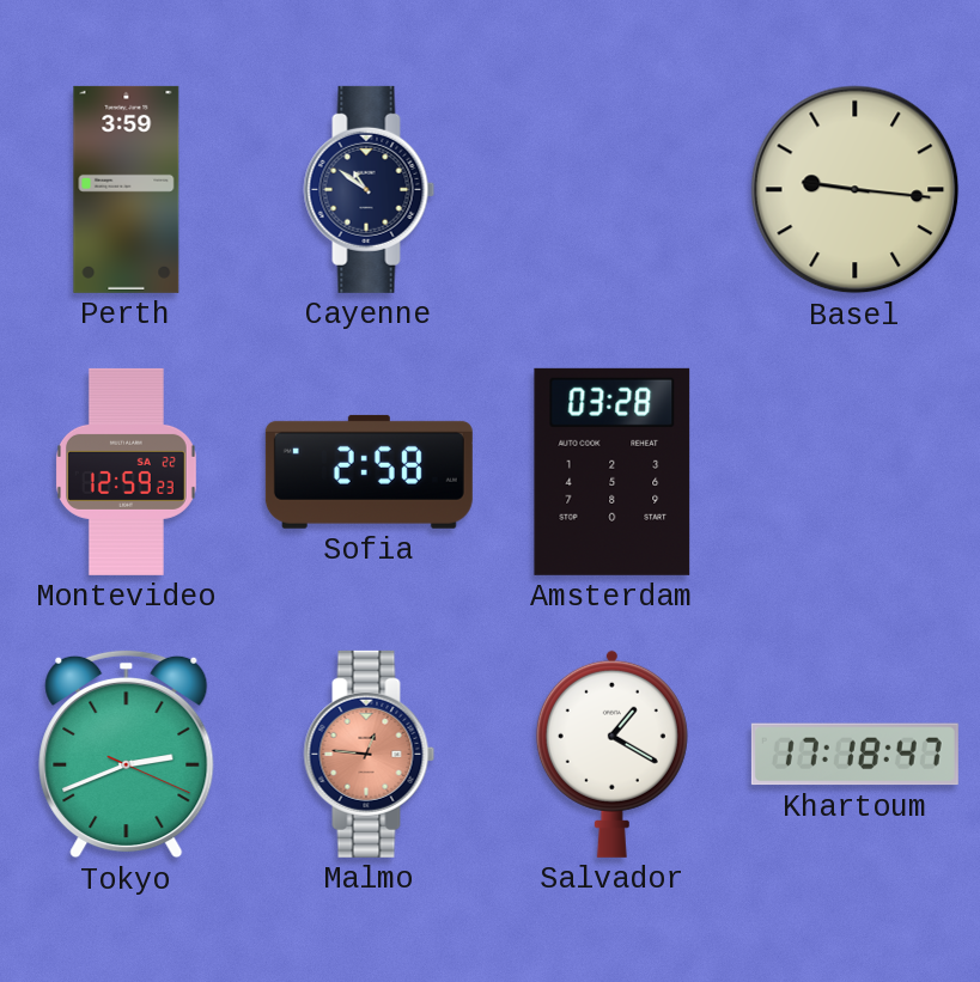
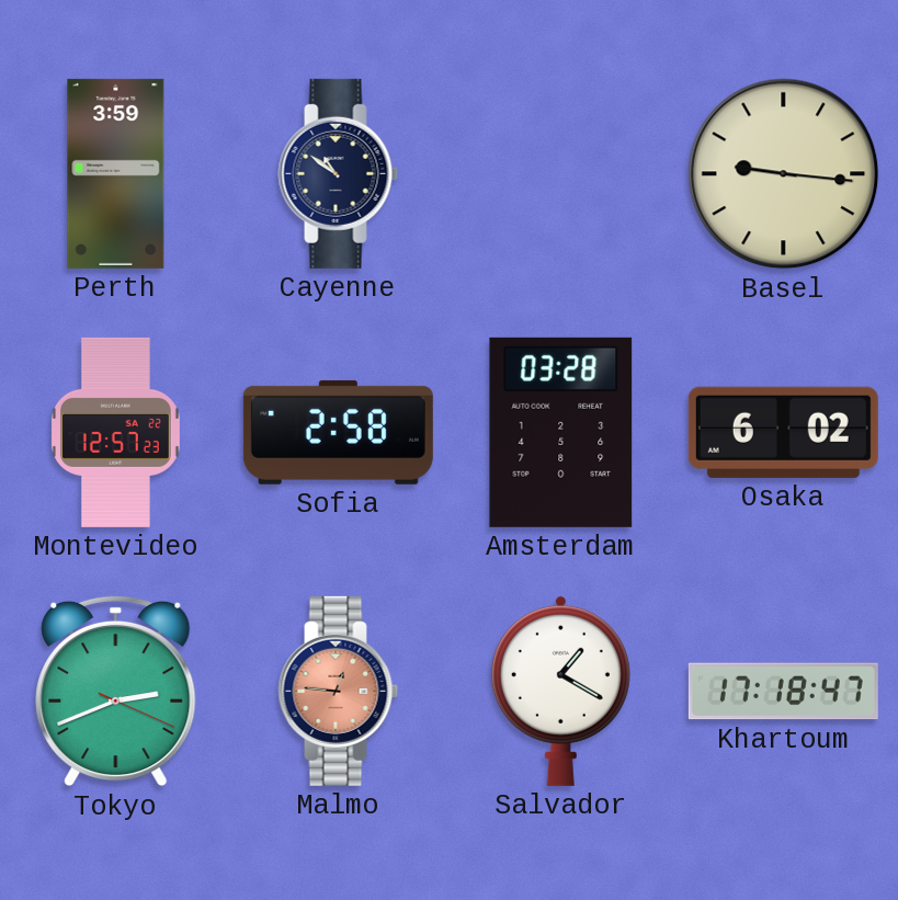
Montevideo: 12:59 -> 12:57 (115, 432)
Osaka: none -> 6:02 (783, 432)
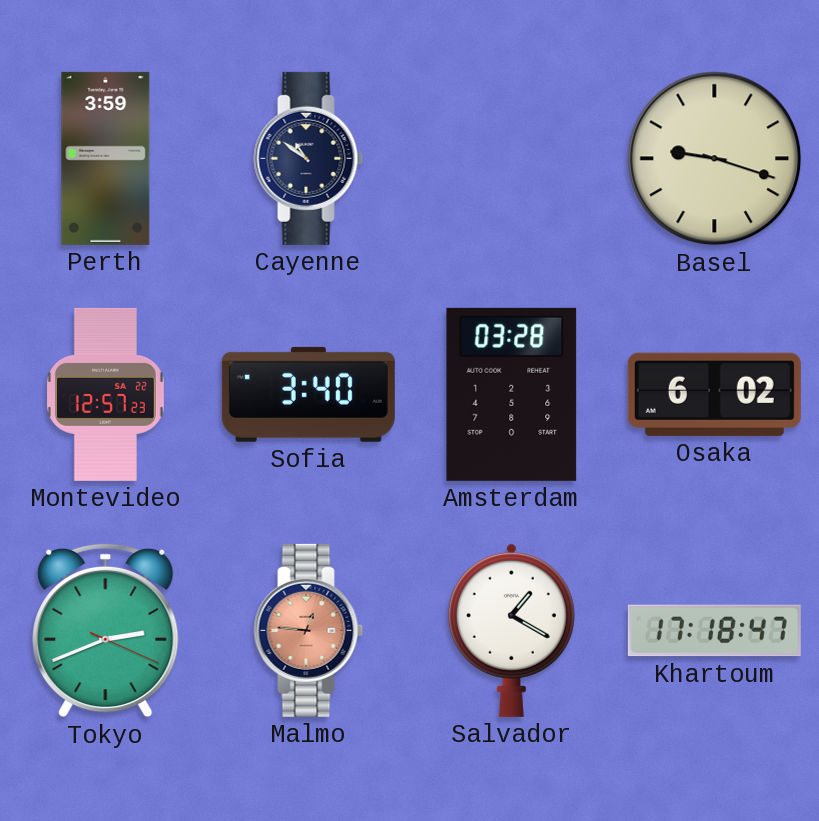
Basel: 9:16 -> 9:18 (715, 159)
Sofia: 2:58 -> 3:40 (308, 394)
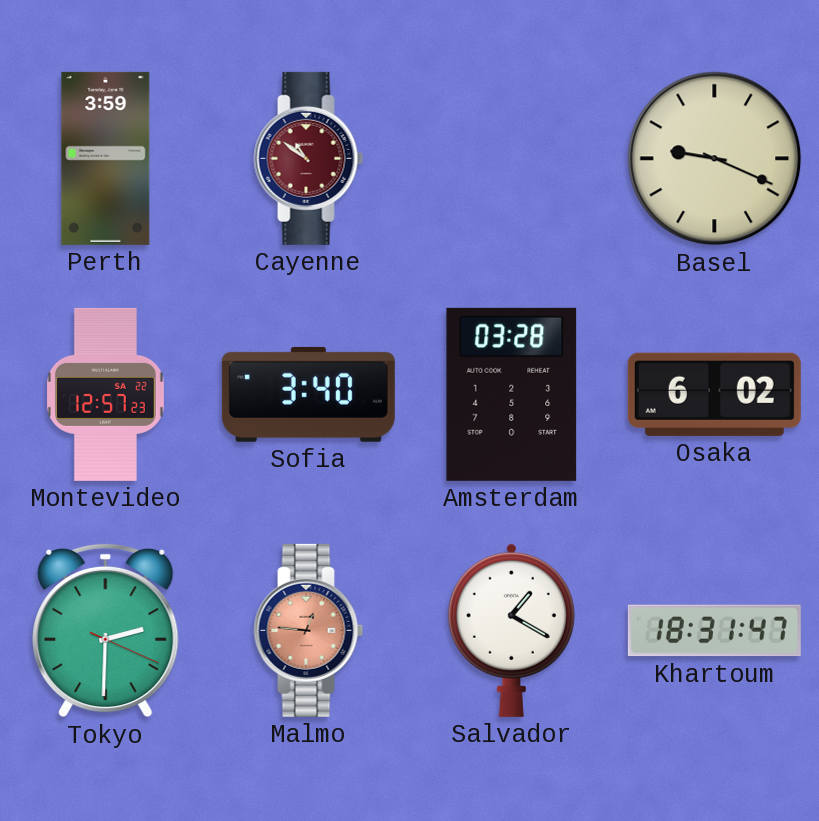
Cayenne dial: navy -> burgundy (309, 158)
Basel: 9:18 -> 9:19 (715, 159)
Tokyo: 2:41 -> 2:30 (106, 630)
Khartoum: 17:18 -> 18:31 (714, 631)
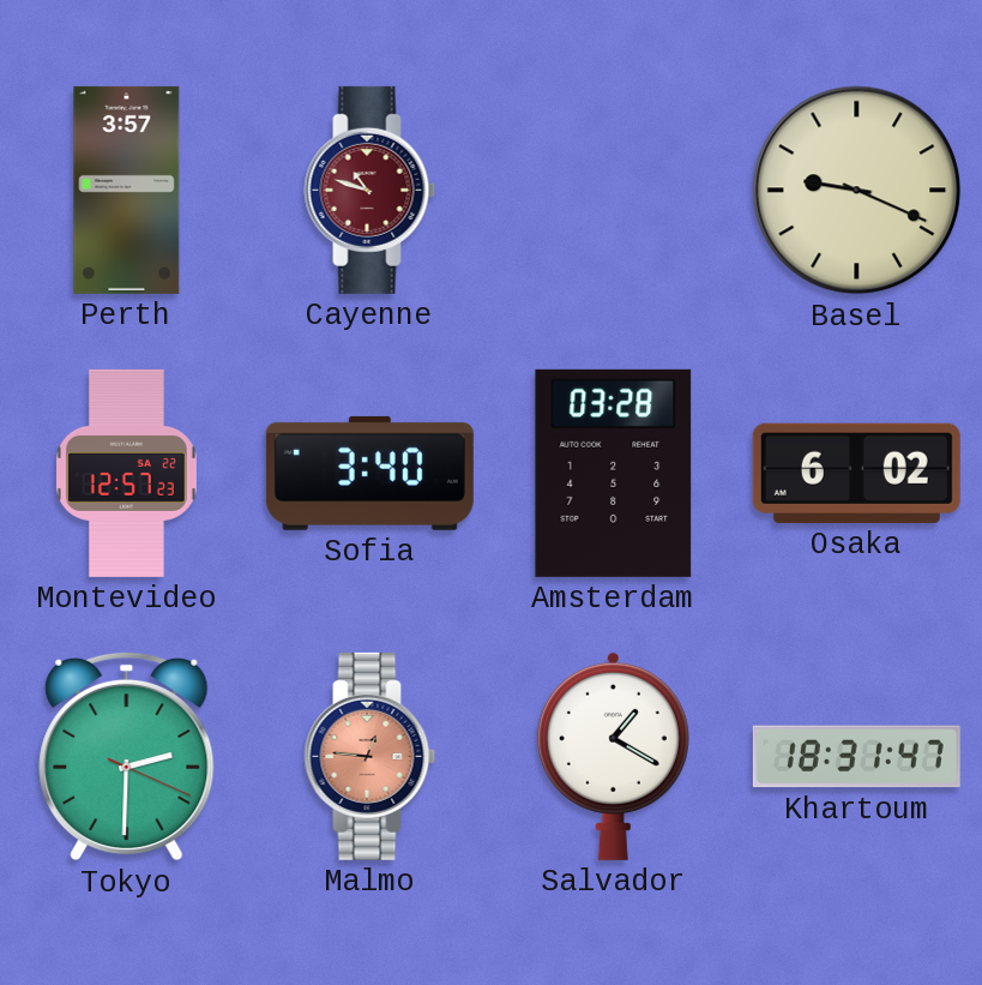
Perth: 3:59 -> 3:57 (127, 190)
Cayenne: 10:51 -> 10:48 (370, 190)
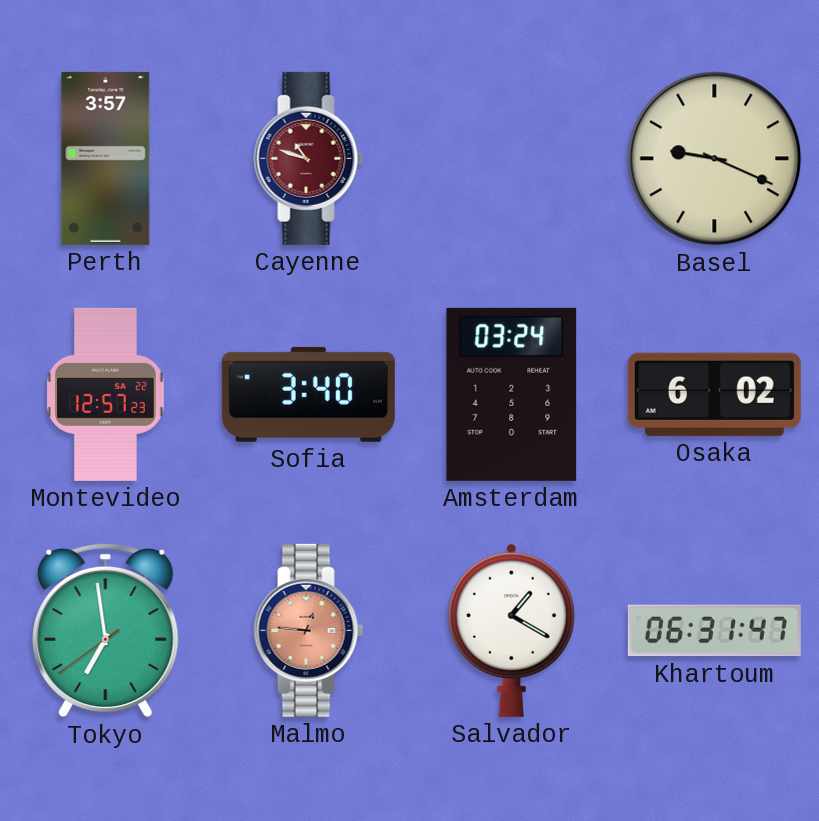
Amsterdam: 03:28 -> 03:24 (512, 394)
Tokyo: 2:30 -> 6:58 (106, 630)
Khartoum: 18:31 -> 06:31 (714, 631)
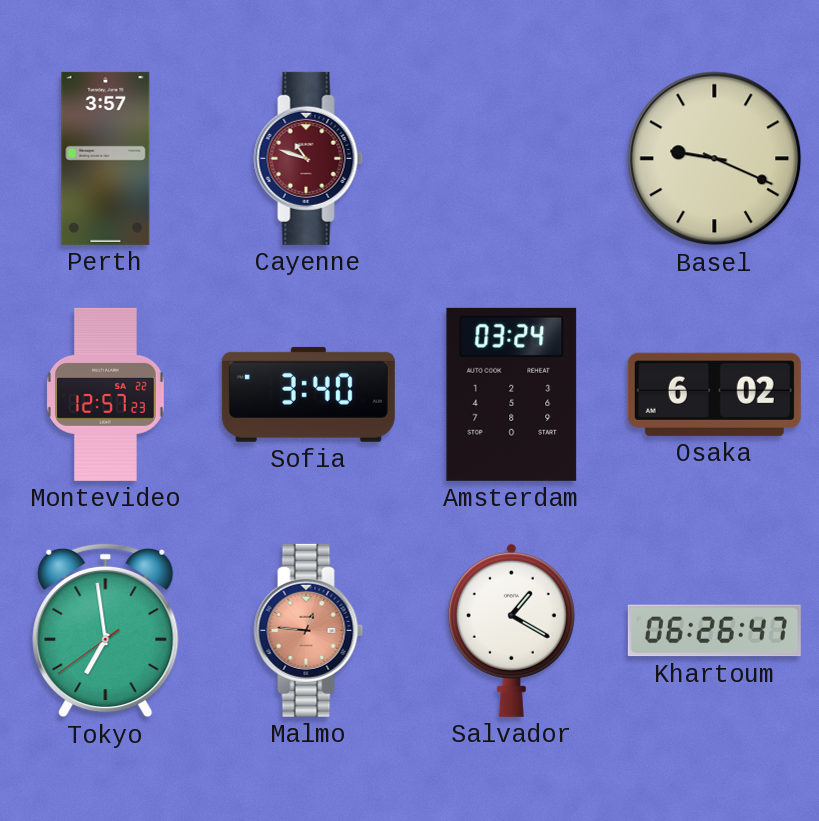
Khartoum: 06:31 -> 06:26 (714, 631)
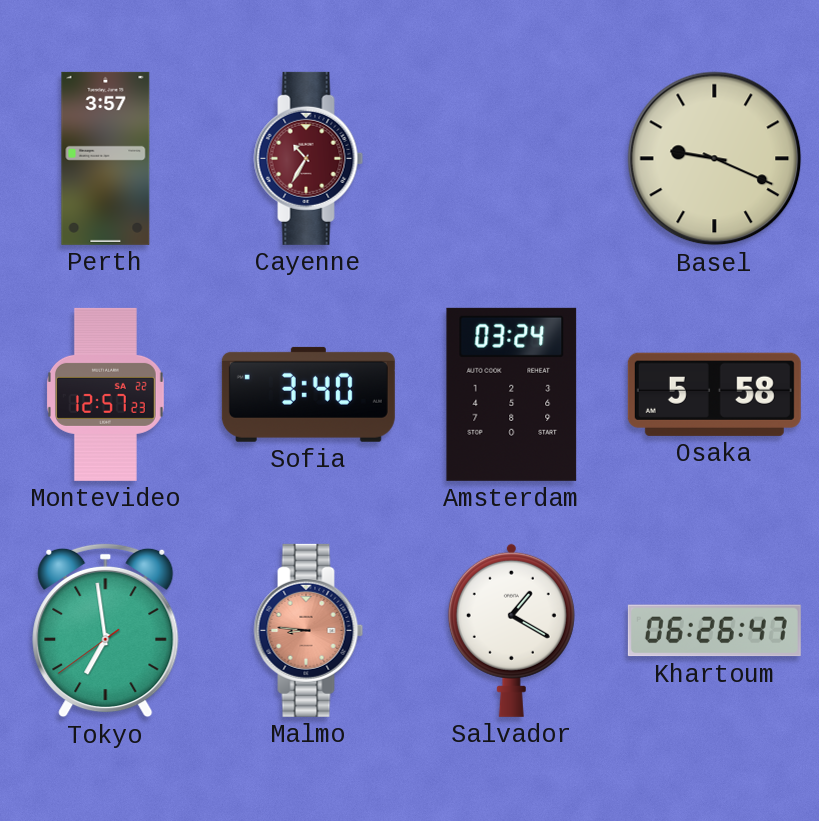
Cayenne: 10:48 -> 10:35 (309, 158)
Osaka: 6:02 -> 5:58 (714, 394)
Malmo: 12:46 -> 8:46 (309, 630)
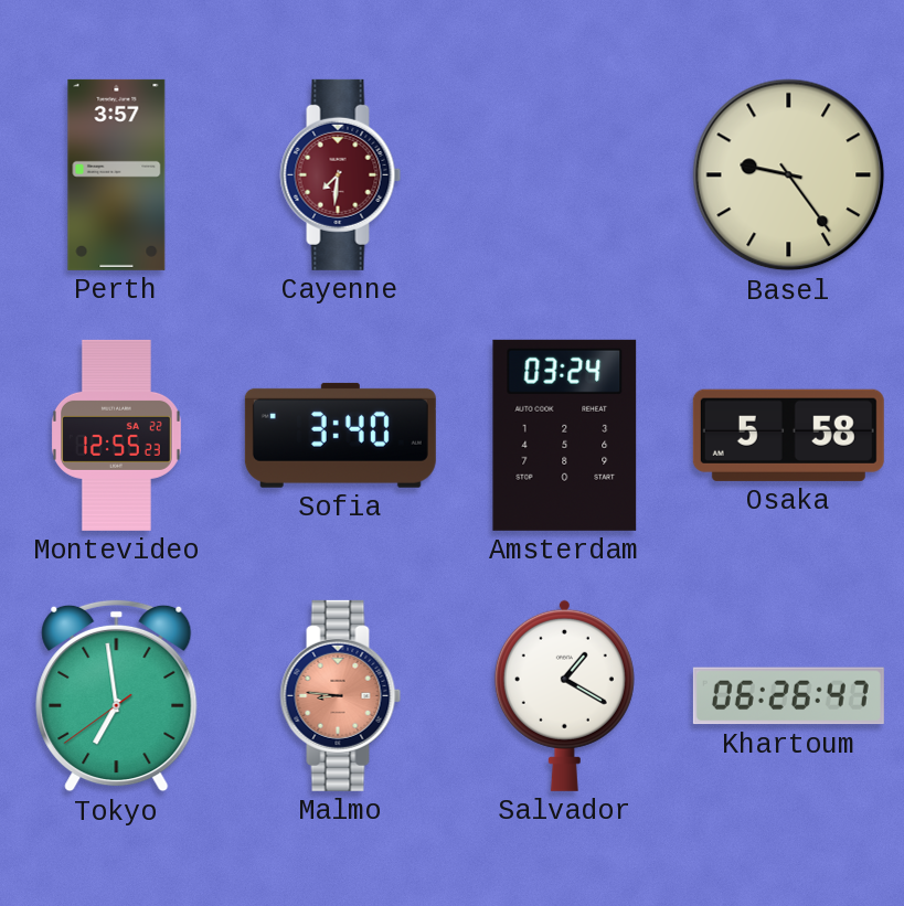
Cayenne: 10:35 -> 7:31 (341, 174)
Basel: 9:19 -> 9:24 (789, 175)
Montevideo: 12:57 -> 12:55 (116, 435)
